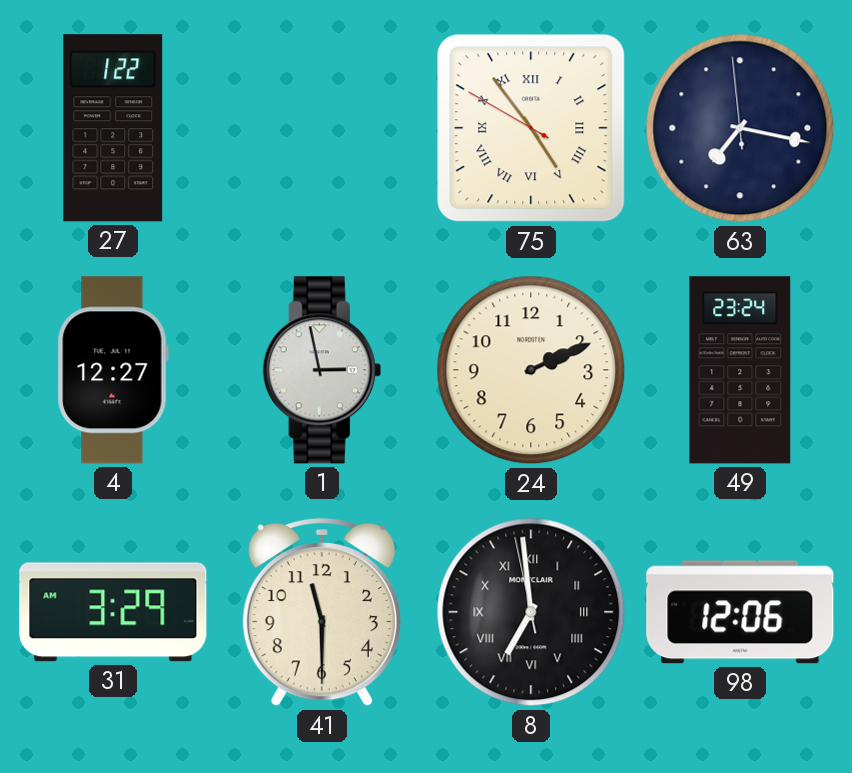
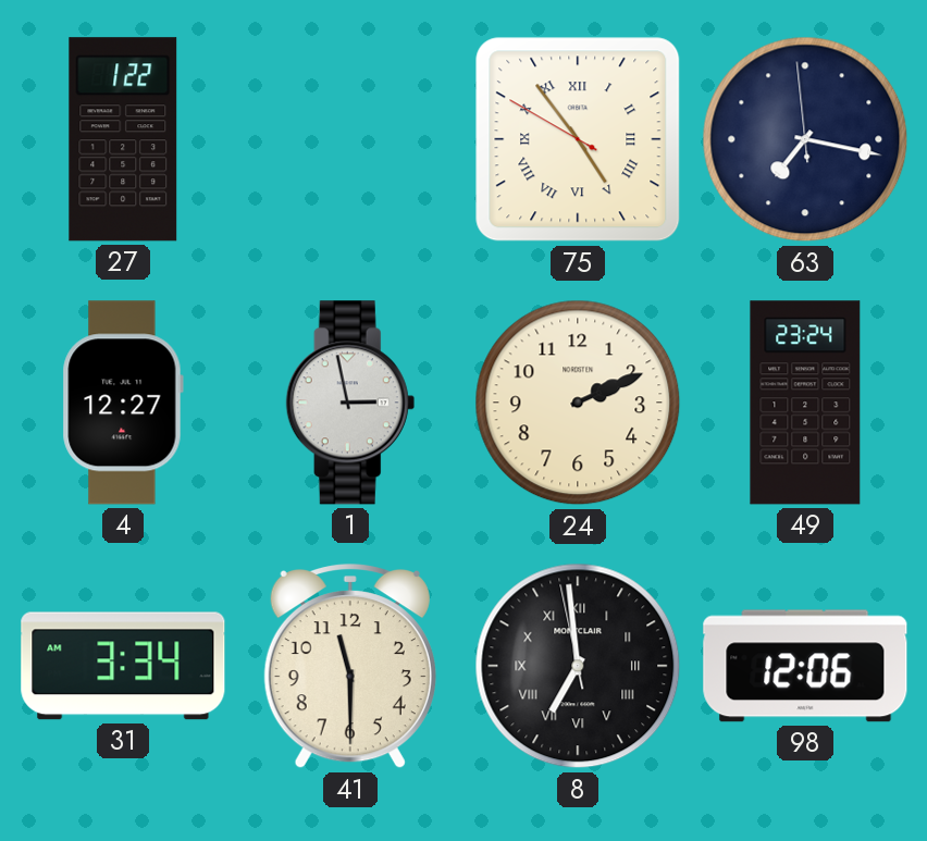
31: 3:29 -> 3:34 (123, 666)
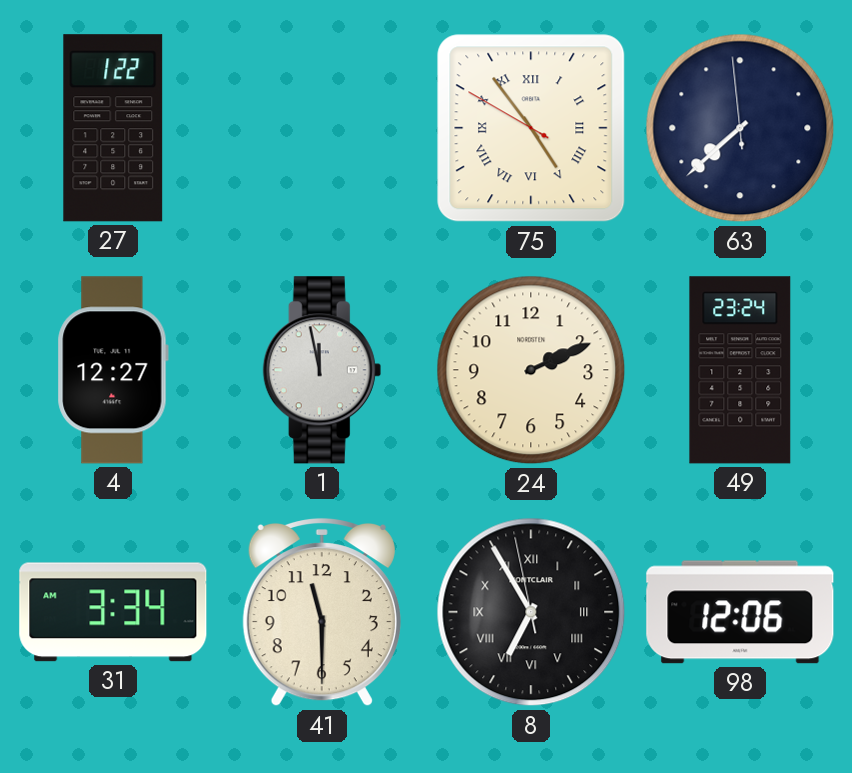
63: 7:16 -> 7:37 (740, 128)
1: 2:58 -> 11:58 (322, 370)
8: 6:58 -> 6:54 (531, 612)
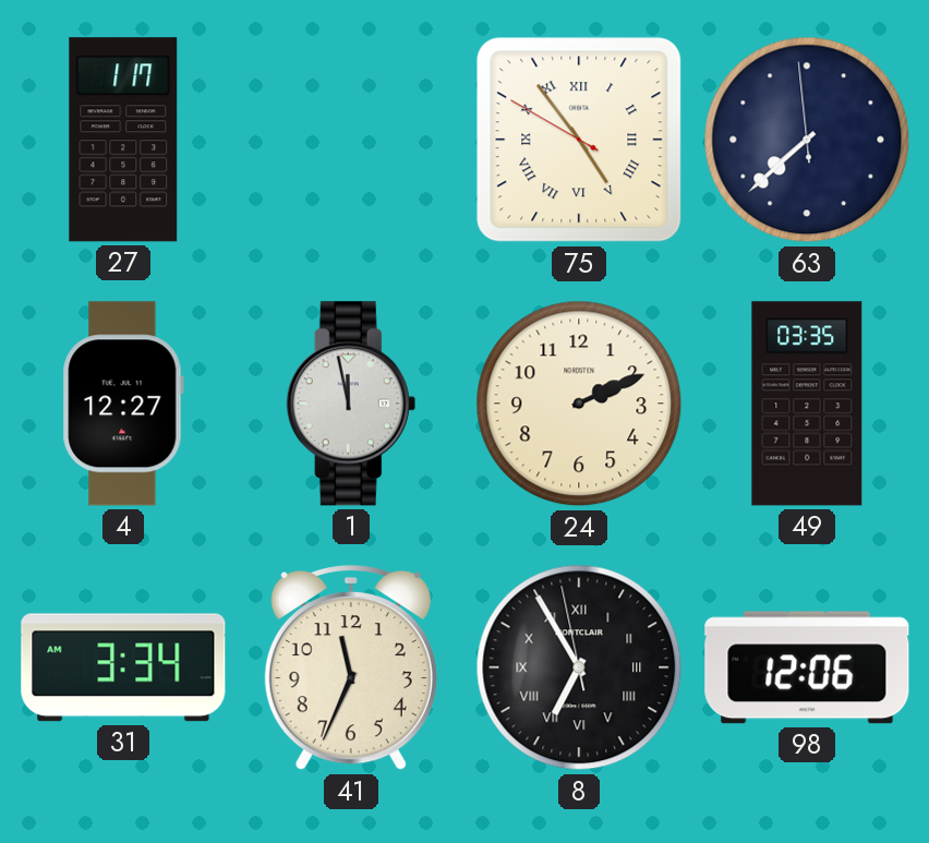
27: 1:22 -> 1:17 (123, 140)
49: 23:24 -> 03:35 (807, 404)
41: 11:30 -> 11:34 (351, 667)
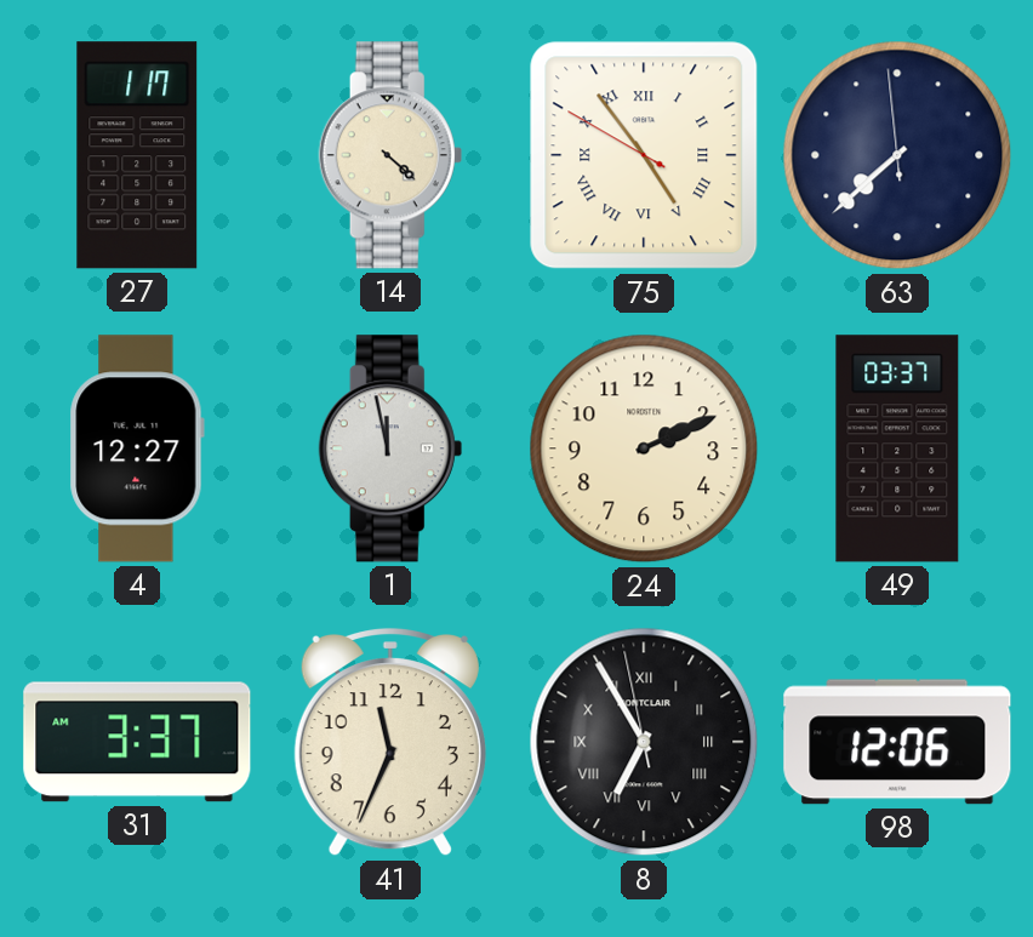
14: none -> 4:22 (390, 155)
49: 03:35 -> 03:37 (897, 448)
31: 3:34 -> 3:37 (137, 742)
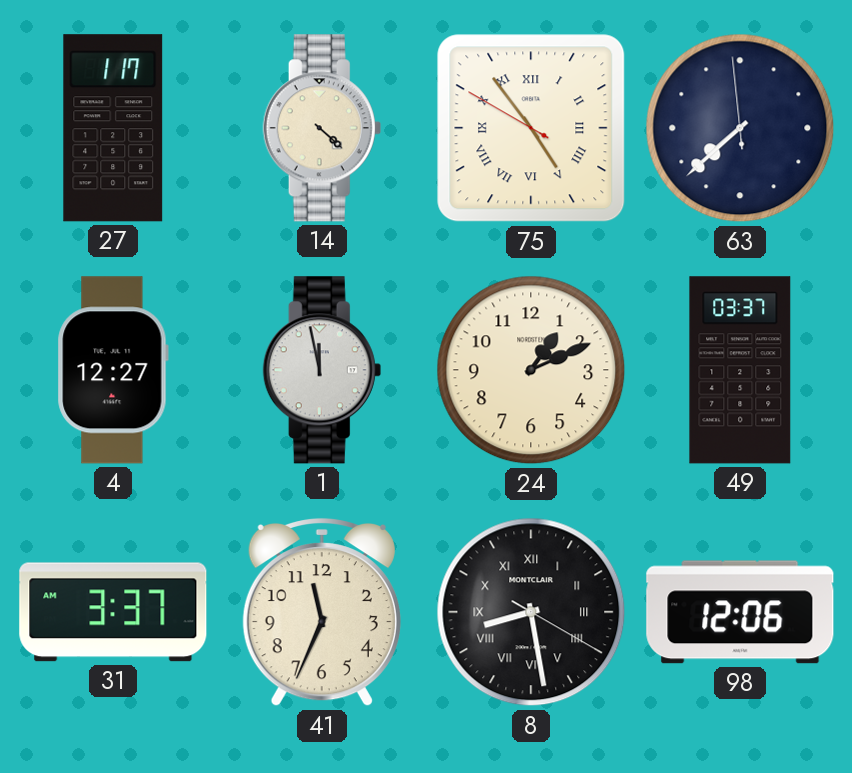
24: 2:11 -> 1:11 (531, 370)
8: 6:54 -> 8:28 (531, 612)
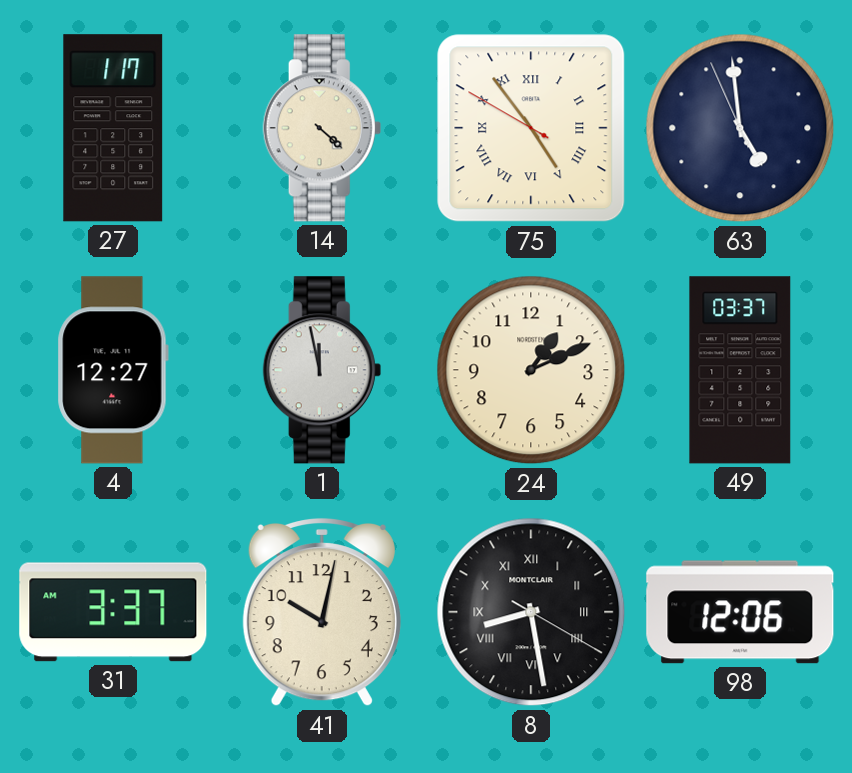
63: 7:37 -> 4:58 (740, 128)
41: 11:34 -> 10:02 (322, 612)
